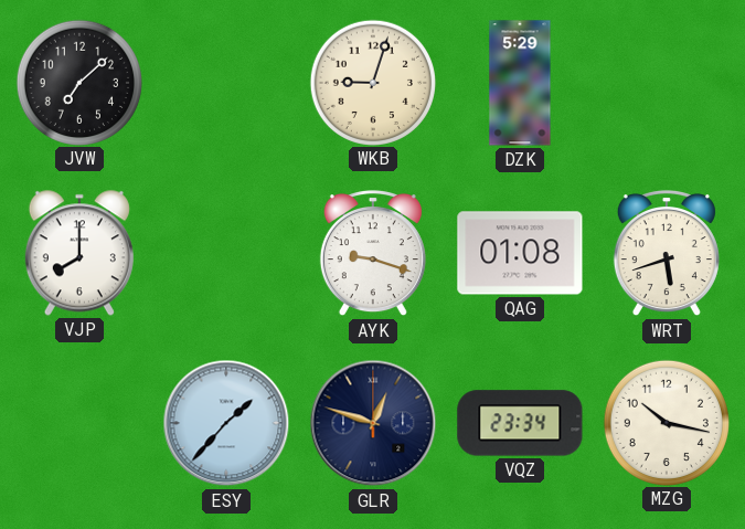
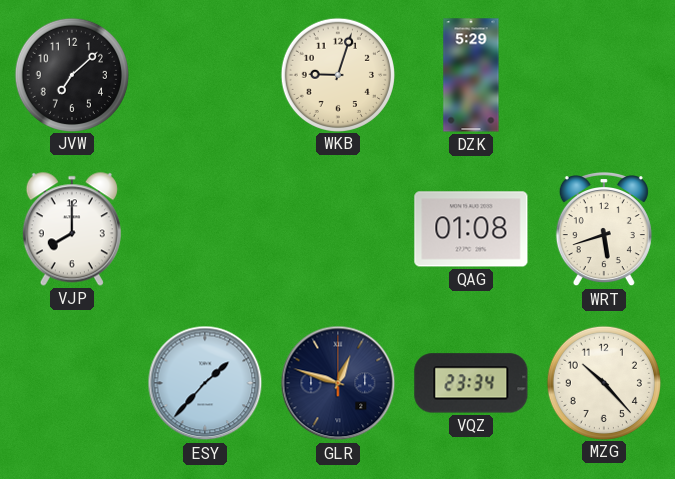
AYK: 9:18 -> none (373, 254)
MZG: 10:17 -> 10:23 (603, 382)
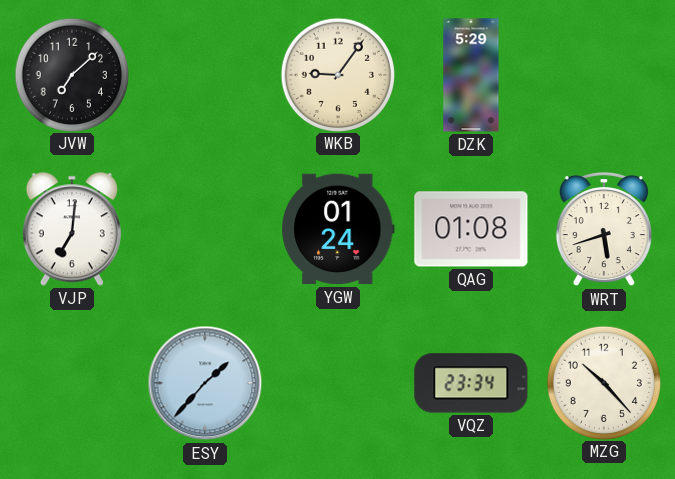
WKB: 9:03 -> 9:06 (337, 74)
VJP: 8:00 -> 7:01 (72, 229)
YGW: none -> 01:24 (339, 229)
GLR: 12:48 -> none (338, 383)
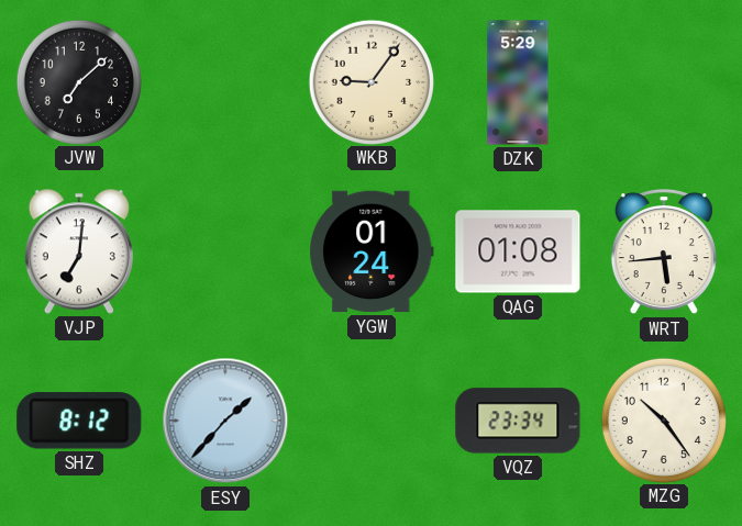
WRT: 5:42 -> 5:44 (664, 253)
SHZ: none -> 8:12 (79, 421)
MZG: 10:23 -> 10:24 (663, 419)
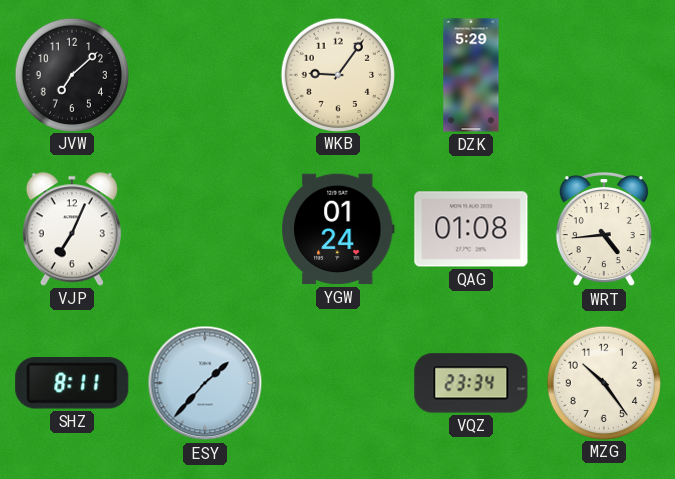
VJP: 7:01 -> 7:04 (72, 229)
WRT: 5:44 -> 4:44 (604, 230)
SHZ: 8:12 -> 8:11 (72, 383)
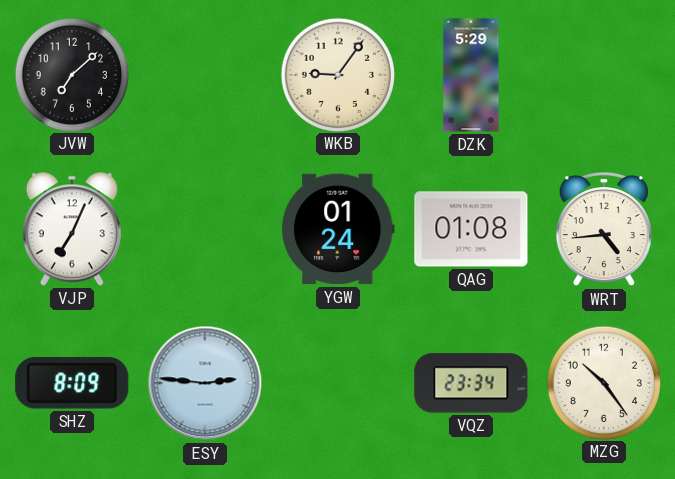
SHZ: 8:11 -> 8:09 (72, 383)
ESY: 1:37 -> 2:46 (205, 383)
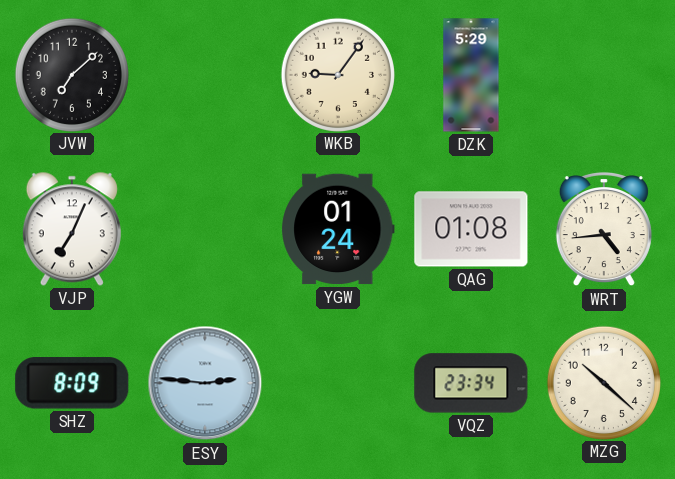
MZG: 10:24 -> 10:22 (603, 382)
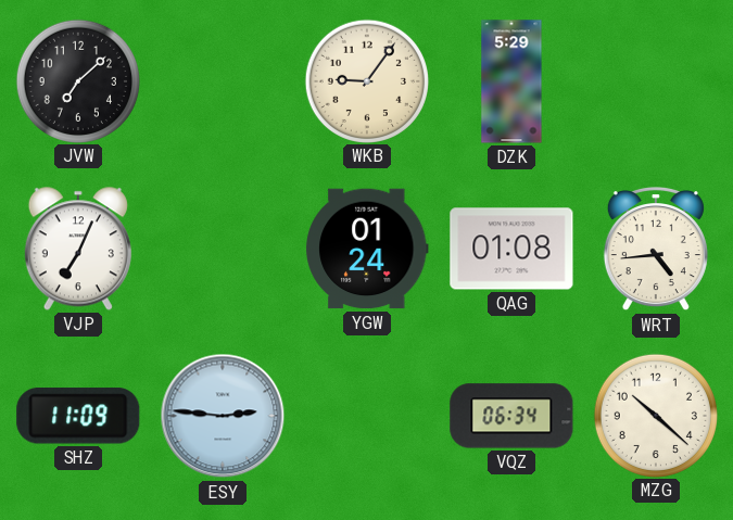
SHZ: 8:09 -> 11:09 (78, 416)
VQZ: 23:34 -> 06:34 (511, 416)
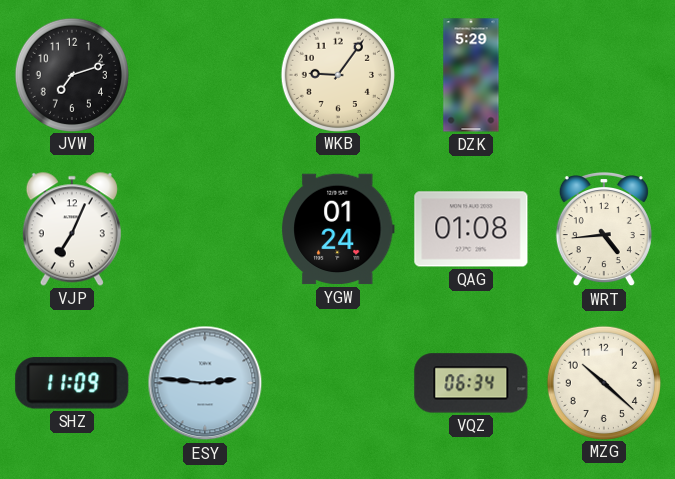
JVW: 7:08 -> 7:12 (71, 74)
